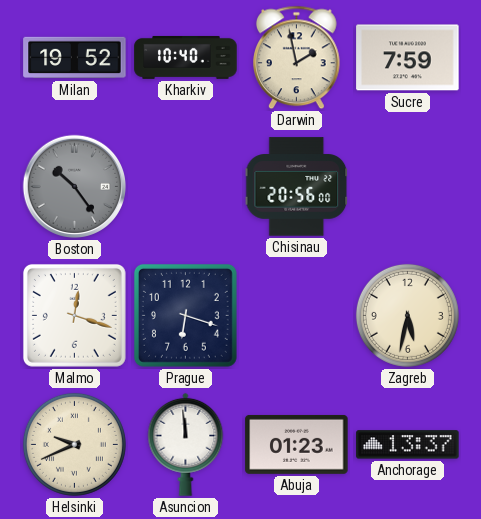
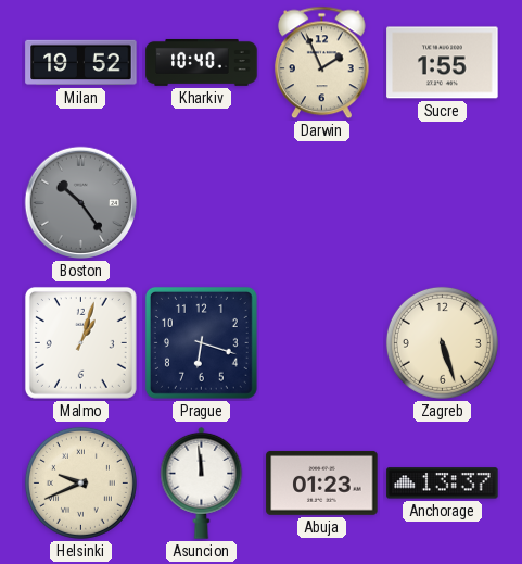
Darwin: 1:58 -> 1:56 (322, 63)
Sucre: 7:59 -> 1:55 (443, 63)
Chisinau: 20:56 -> none (297, 187)
Malmo: 12:18 -> 1:03 (80, 342)
Zagreb: 5:32 -> 5:27 (442, 342)
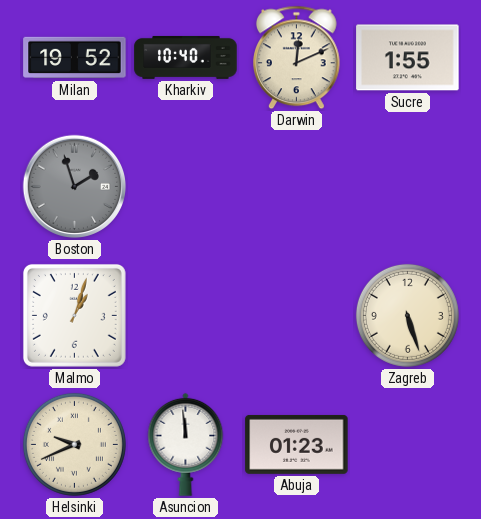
Darwin: 1:56 -> 12:11 (297, 58)
Boston: 10:24 -> 1:57 (75, 187)
Prague: 6:18 -> none (201, 342)
Anchorage: 13:37 -> none (443, 484)
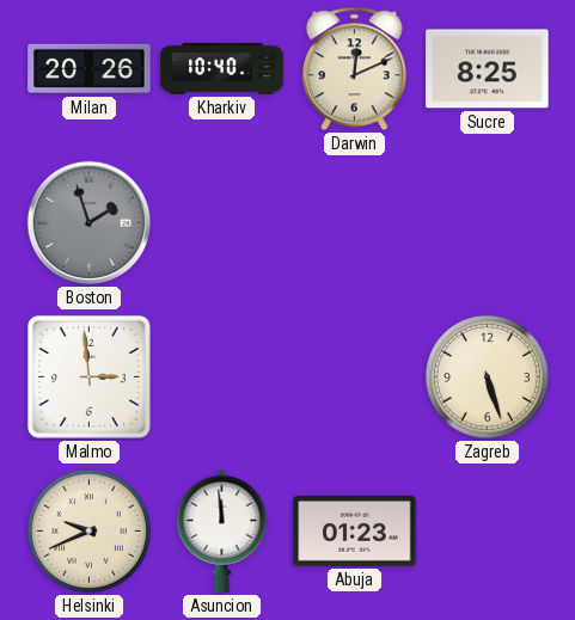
Milan: 19:52 -> 20:26 (90, 69)
Sucre: 1:55 -> 8:25 (488, 69)
Malmo: 1:03 -> 2:59 (88, 376)
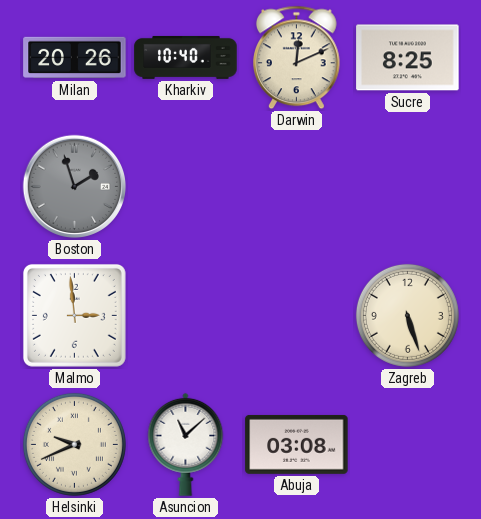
Asuncion: 11:59 -> 11:08 (186, 444)
Abuja: 01:23 -> 03:08 (297, 444)
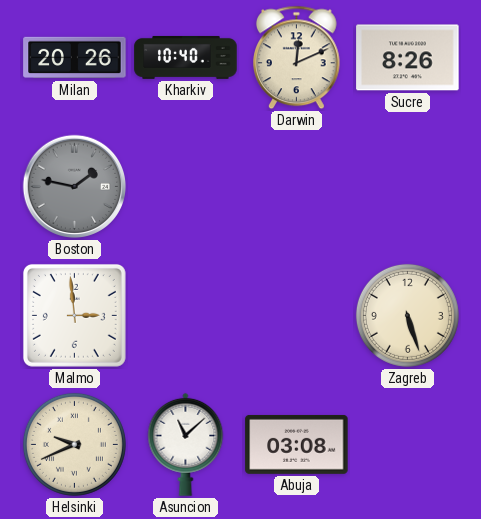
Sucre: 8:25 -> 8:26 (408, 58)
Boston: 1:57 -> 1:47 (75, 187)
